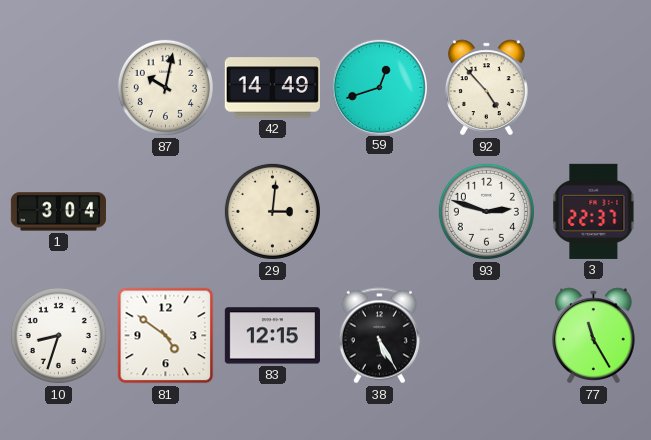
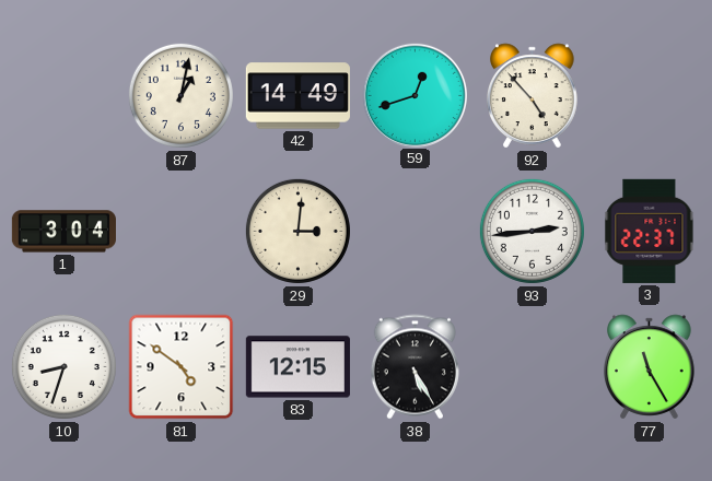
87: 10:02 -> 1:02 (180, 95)
93: 2:48 -> 2:44 (532, 231)
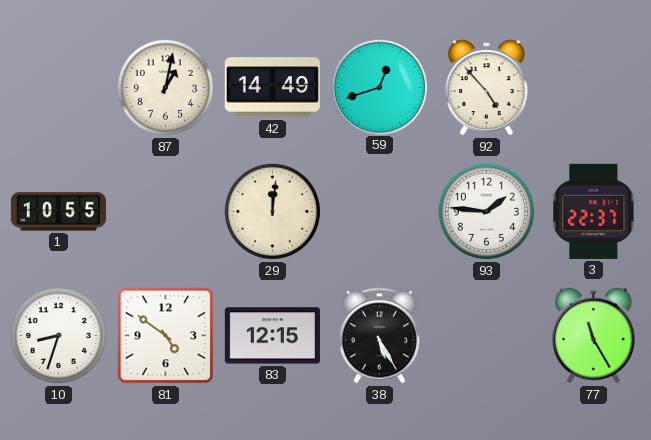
1: 3:04 -> 10:55 (58, 212)
29: 3:01 -> 12:01 (272, 211)
93: 2:44 -> 1:46 (486, 211)
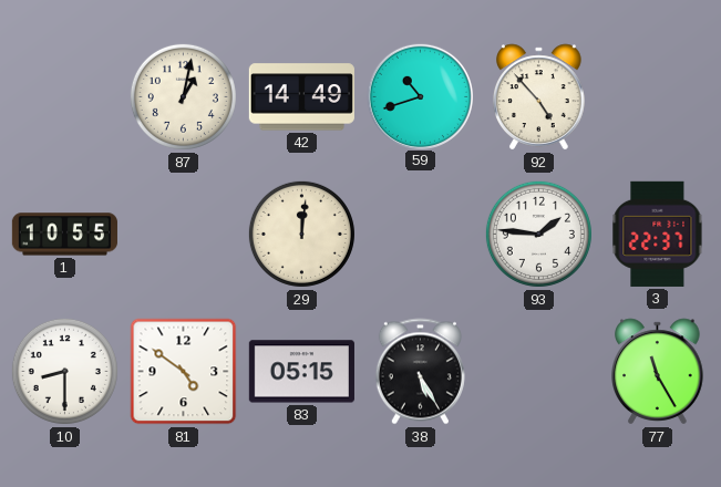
59: 12:42 -> 10:42 (420, 96)
10: 8:33 -> 8:30 (64, 371)
83: 12:15 -> 05:15 (301, 372)
